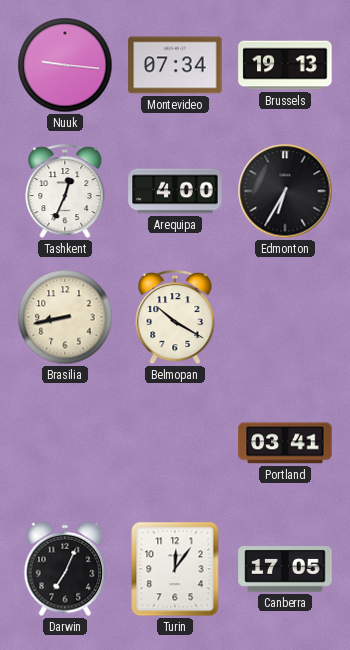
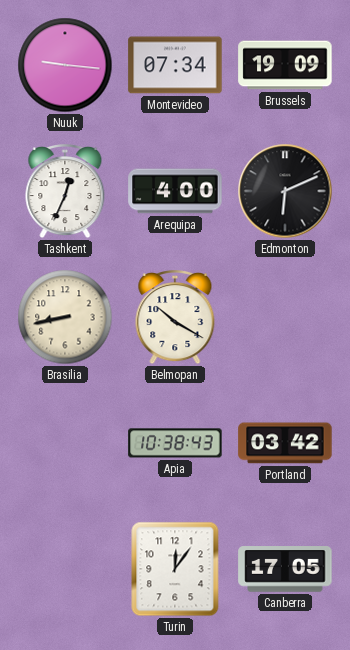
Brussels: 19:13 -> 19:09 (285, 65)
Edmonton: 6:35 -> 6:11 (285, 191)
Apia: none -> 10:38 (175, 443)
Portland: 03:41 -> 03:42 (285, 443)
Darwin: 7:04 -> none (65, 569)
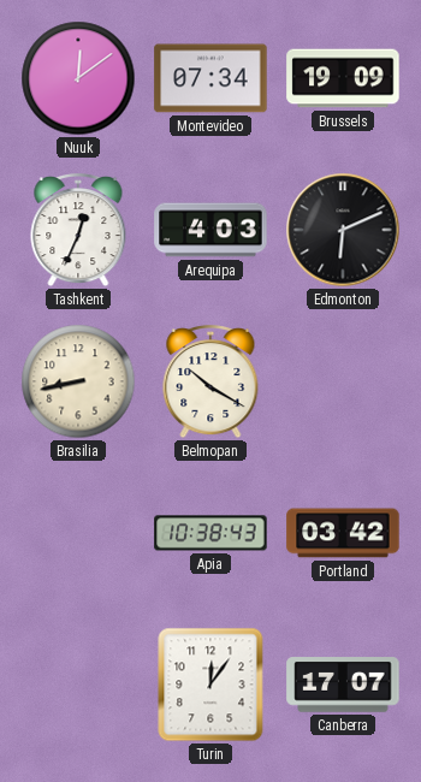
Nuuk: 9:16 -> 12:09 (78, 78)
Arequipa: 4:00 -> 4:03 (210, 230)
Canberra: 17:05 -> 17:07 (343, 685)
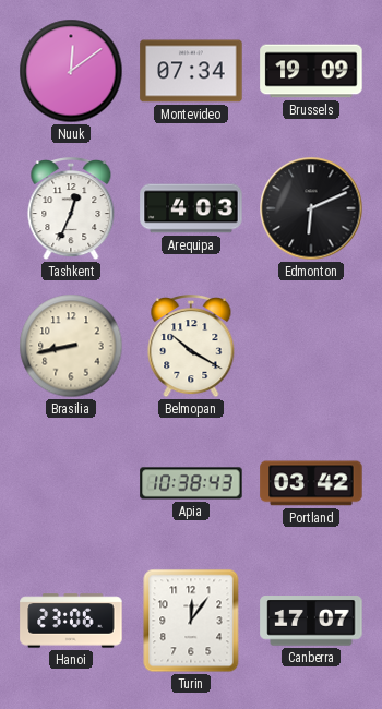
Hanoi: none -> 23:06 (71, 621)
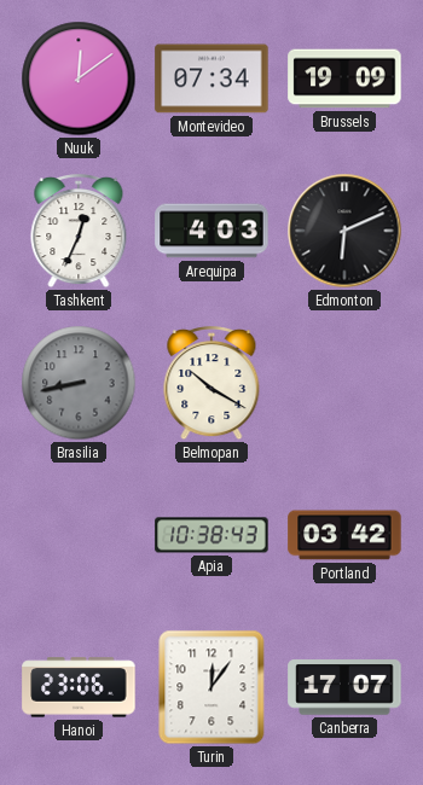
Brasilia dial: cream -> grey (79, 383)
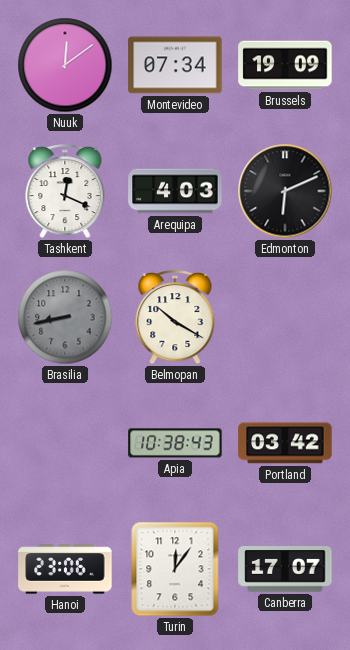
Tashkent: 12:34 -> 12:19 (65, 192)
